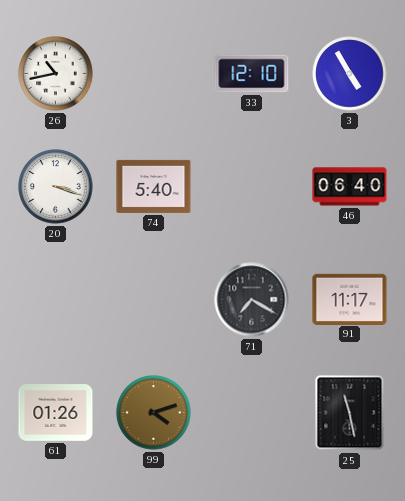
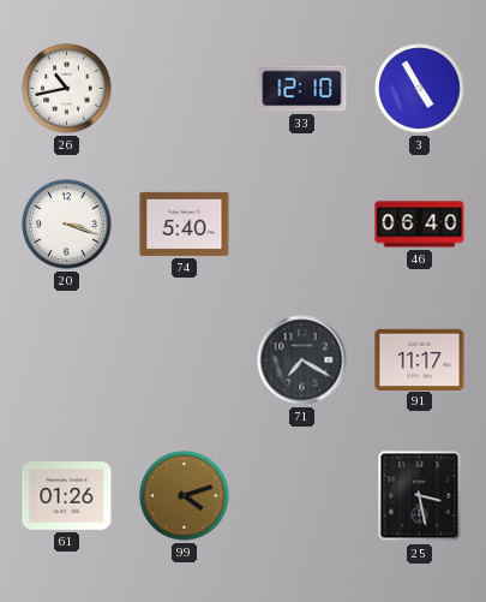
25: 11:28 -> 3:28 (420, 496)
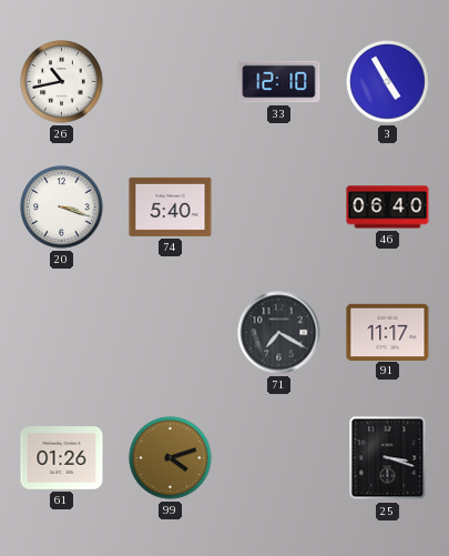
25: 3:28 -> 3:18 (388, 458)
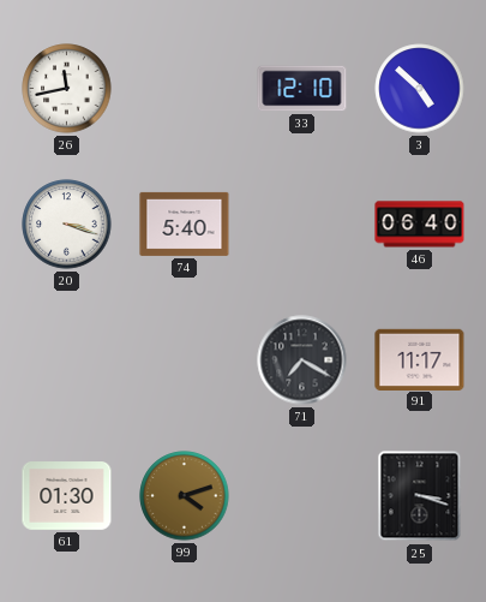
26: 10:43 -> 11:43 (67, 89)
3: 4:55 -> 4:52 (420, 89)
61: 01:26 -> 01:30 (67, 496)
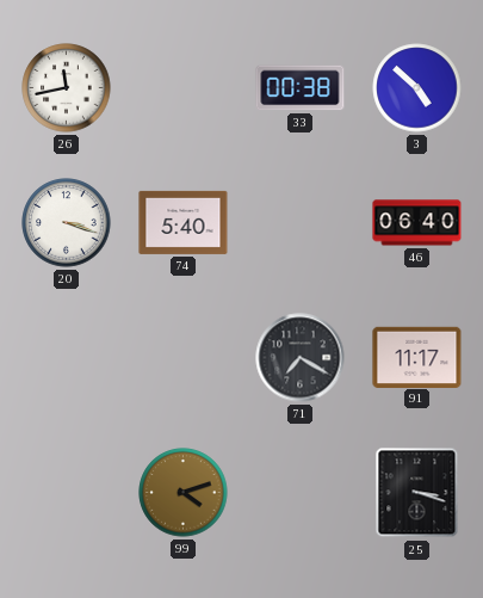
33: 12:10 -> 00:38 (301, 88)
61: 01:30 -> none (67, 496)
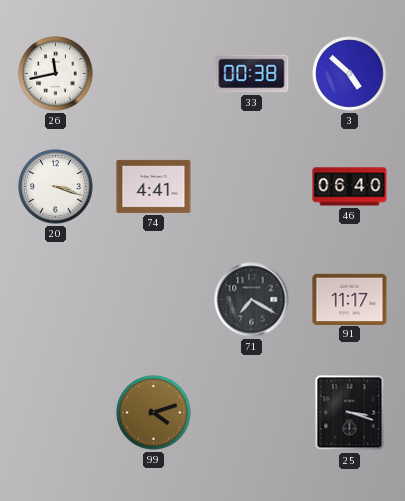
74: 5:40 -> 4:41 (154, 186)
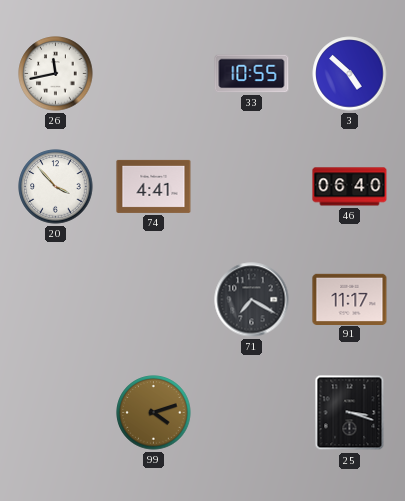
33: 00:38 -> 10:55 (252, 74)
20: 3:18 -> 3:53 (56, 187)
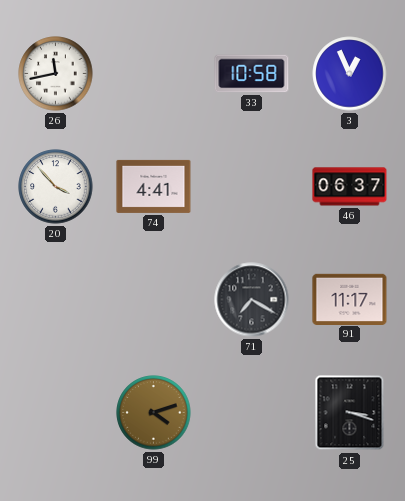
33: 10:55 -> 10:58 (252, 74)
3: 4:52 -> 12:56 (350, 74)
46: 06:40 -> 06:37 (350, 187)
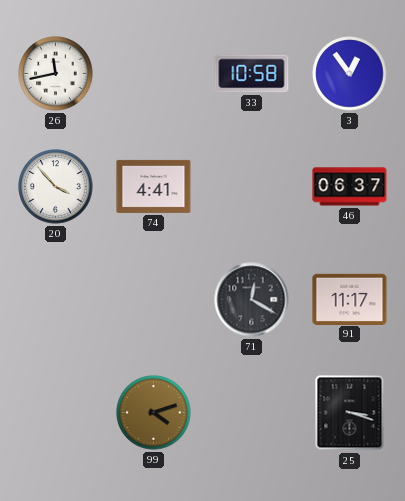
3: 12:56 -> 12:54 (350, 74)
71: 7:20 -> 12:20 (252, 300)
